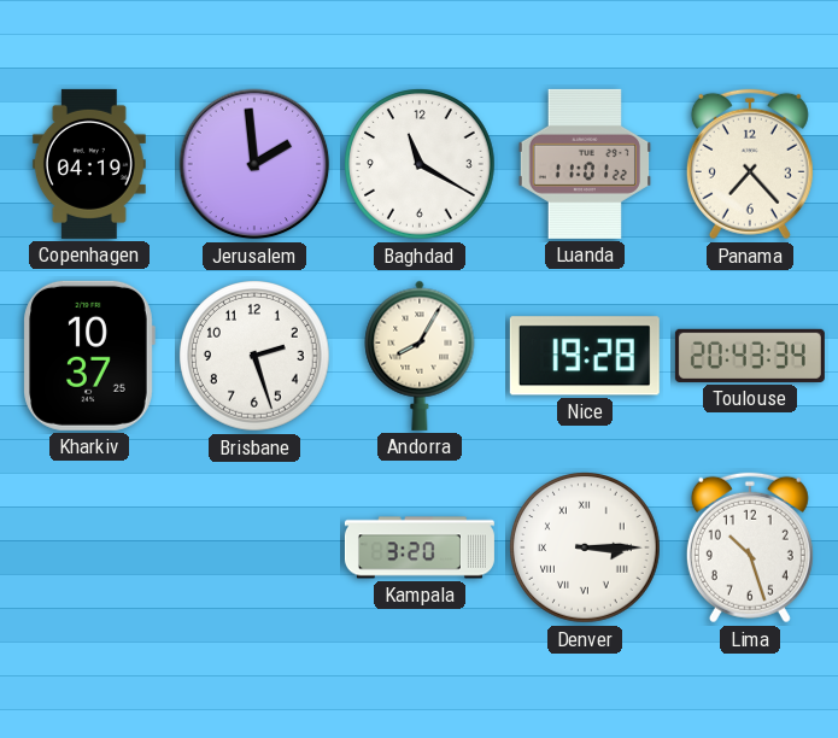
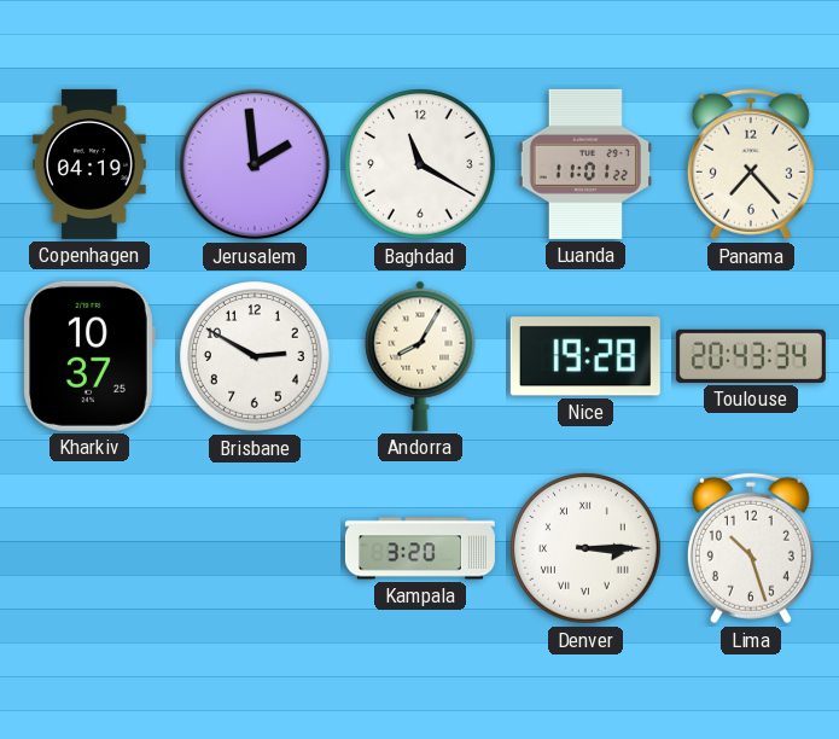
Brisbane: 2:27 -> 2:50 (255, 356)
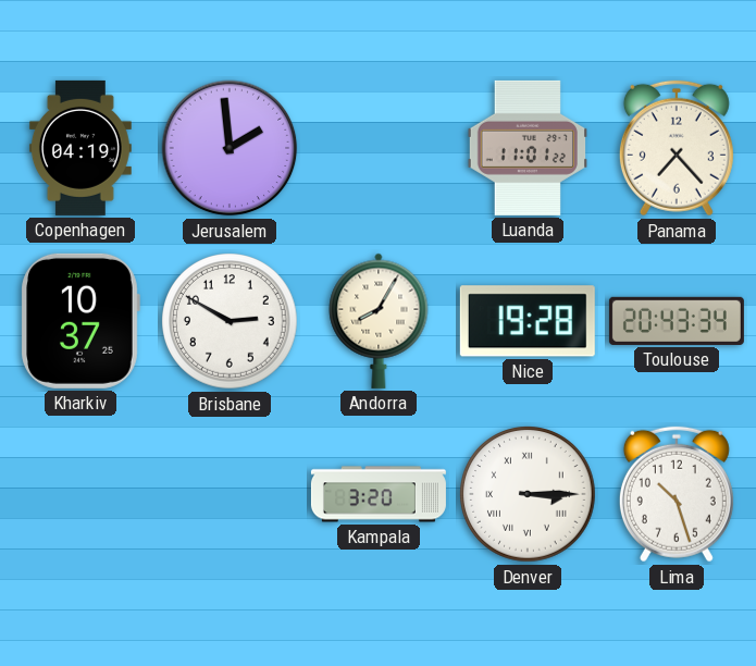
Baghdad: 11:20 -> none (420, 164)
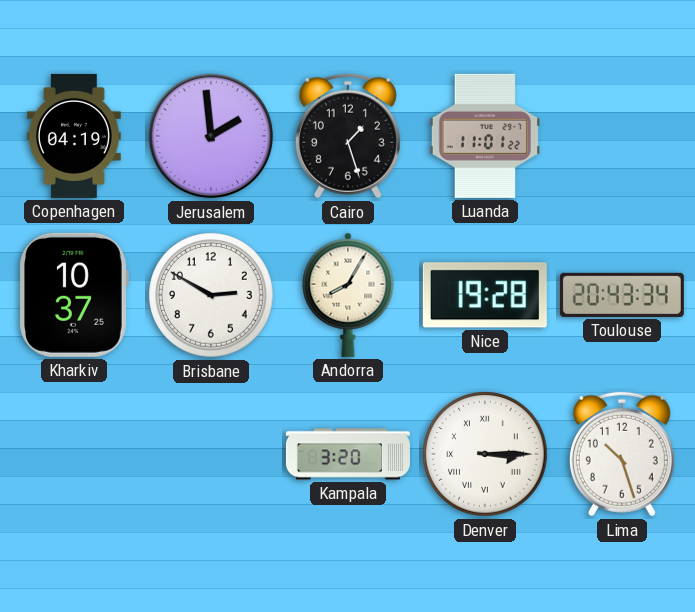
Cairo: none -> 1:27 (348, 136)
Panama: 7:23 -> none (677, 148)
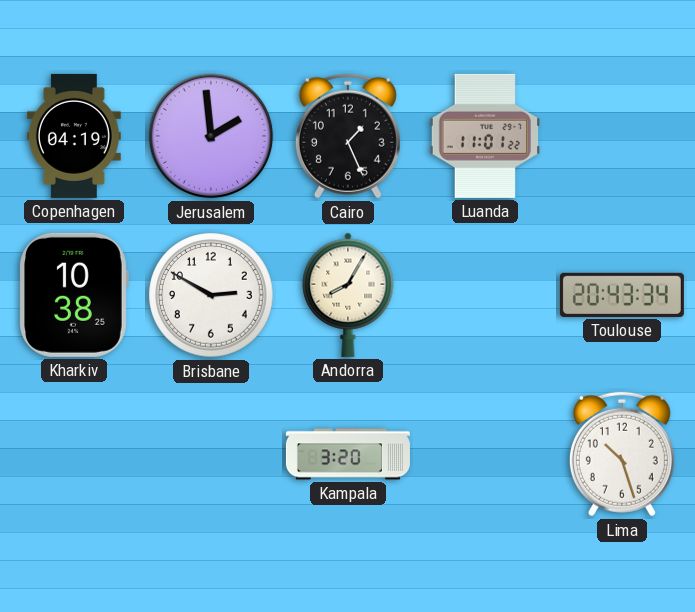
Cairo: 1:27 -> 1:26 (348, 136)
Kharkiv: 10:37 -> 10:38 (74, 295)
Nice: 19:28 -> none (485, 295)
Denver: 3:15 -> none (485, 454)
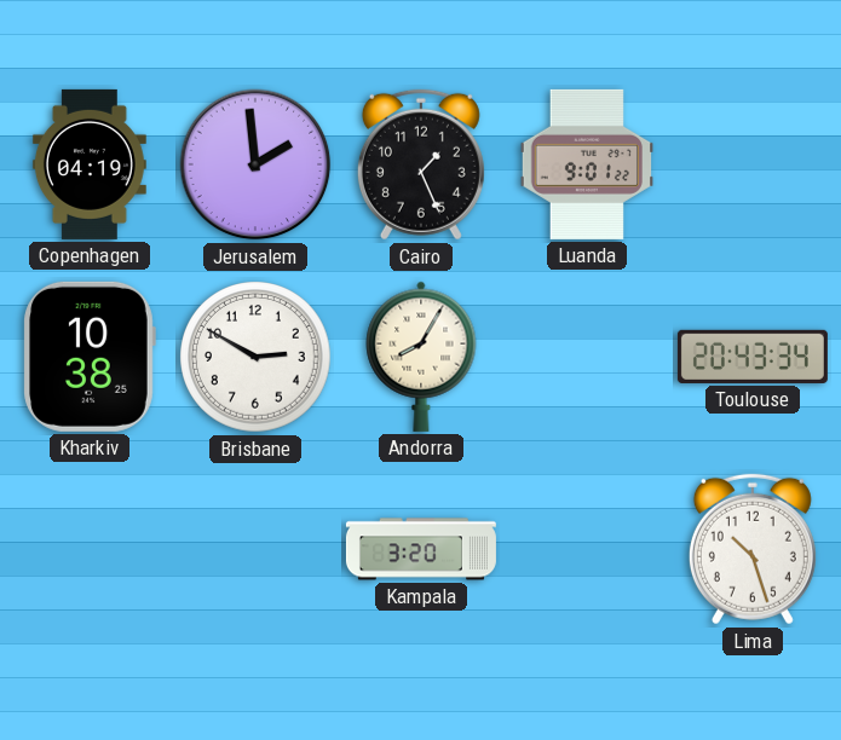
Luanda: 11:01 -> 9:01 (586, 164)
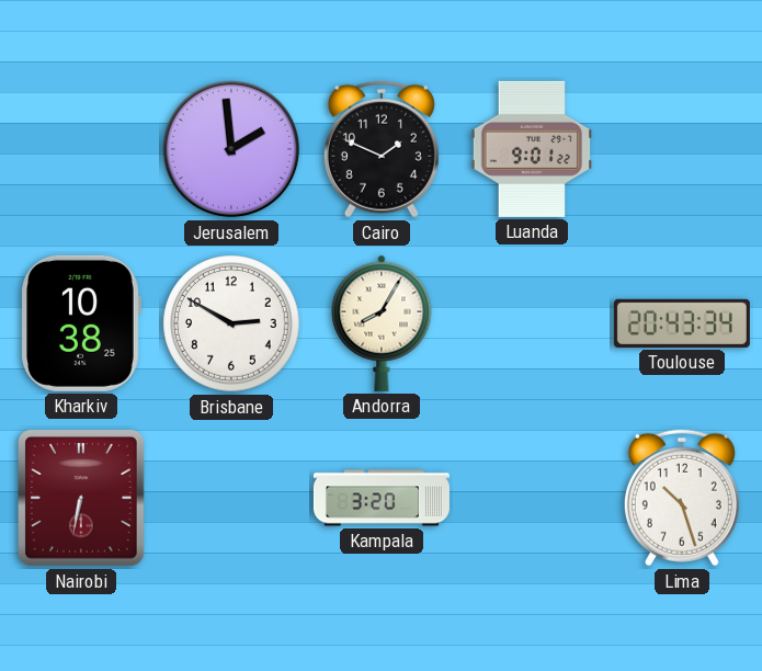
Copenhagen: 04:19 -> none (90, 164)
Cairo: 1:26 -> 1:49 (382, 149)
Nairobi: none -> 6:32 (82, 498)
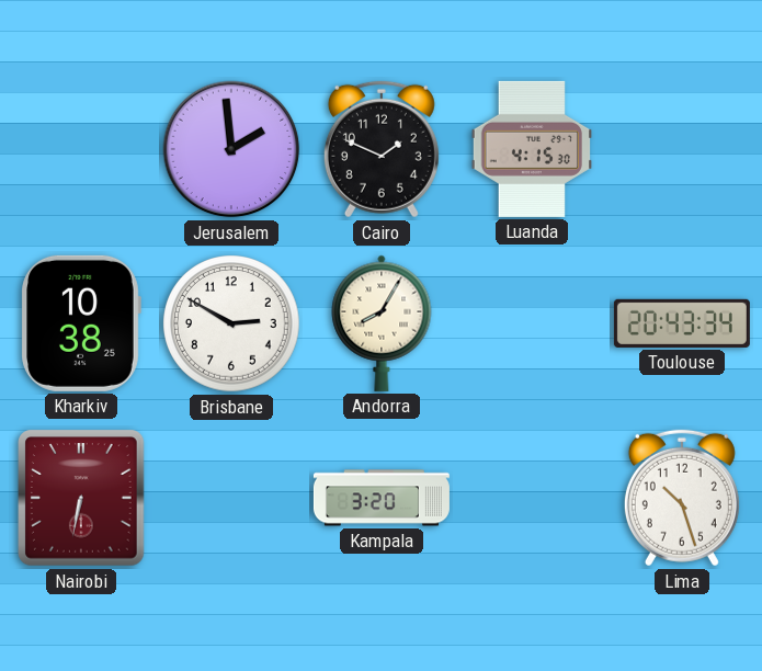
Luanda: 9:01 -> 4:15 (531, 149)
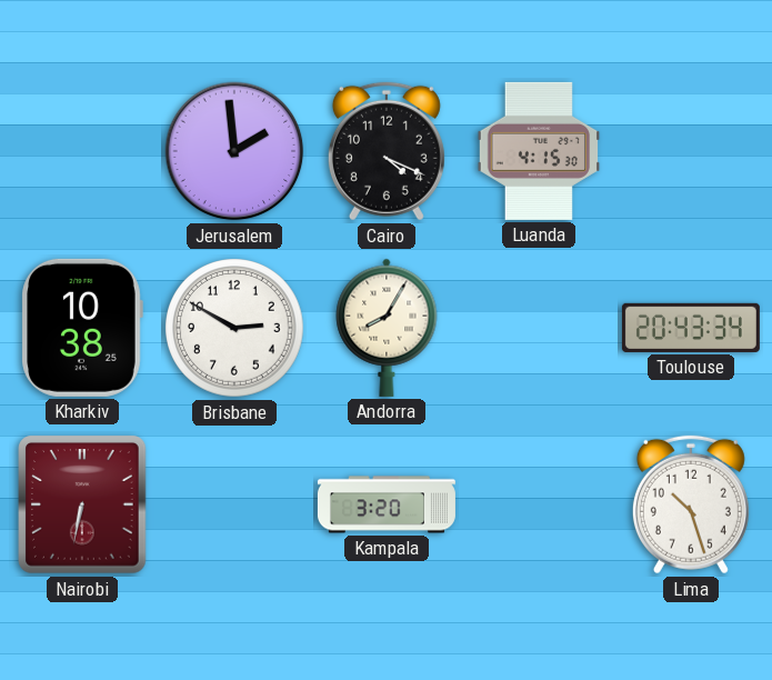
Cairo: 1:49 -> 4:19 (387, 151)
